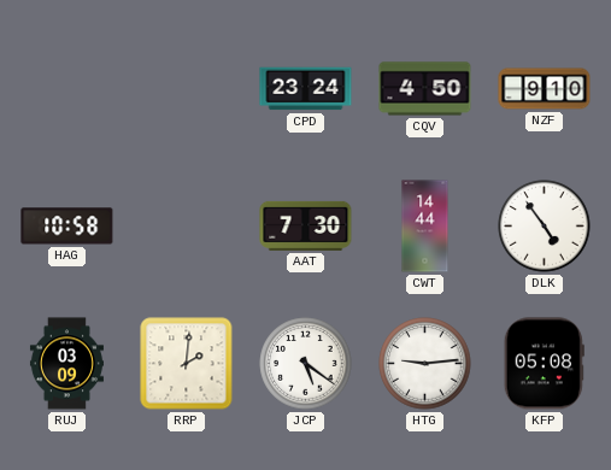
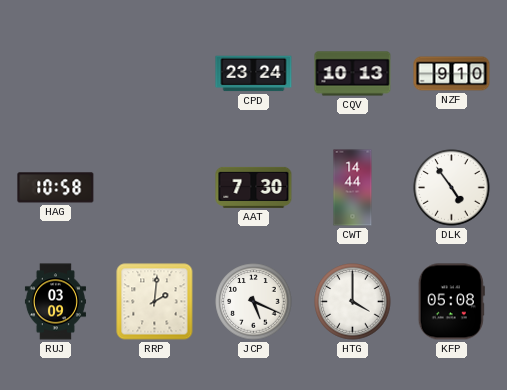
CQV: 4:50 -> 10:13 (353, 74)
JCP: 5:21 -> 5:19 (254, 302)
HTG: 9:14 -> 4:00 (353, 302)
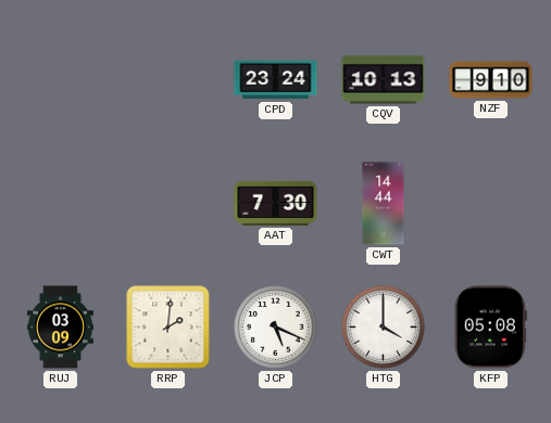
HAG: 10:58 -> none (56, 188)
DLK: 4:54 -> none (452, 188)
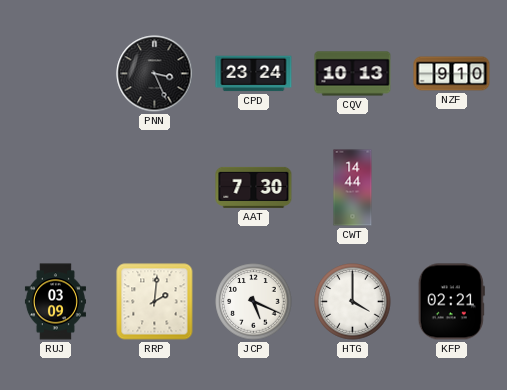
PNN: none -> 3:26 (155, 74)
KFP: 05:08 -> 02:21 (451, 302)
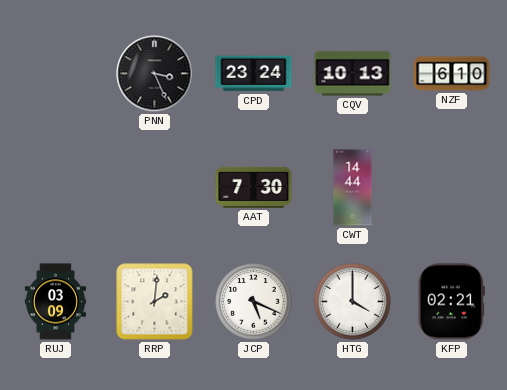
NZF: 9:10 -> 6:10 (452, 74)
